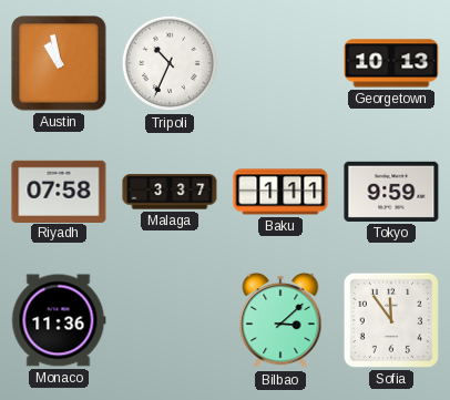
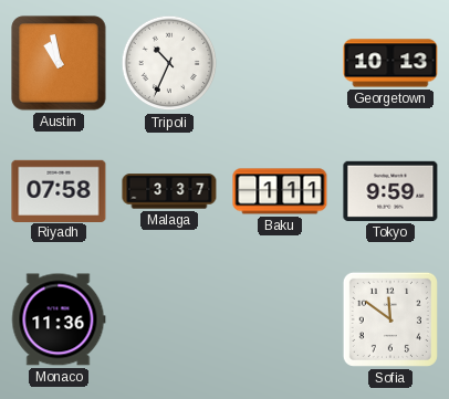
Bilbao: 3:08 -> none (280, 320)
Sofia: 11:54 -> 11:51 (390, 319)
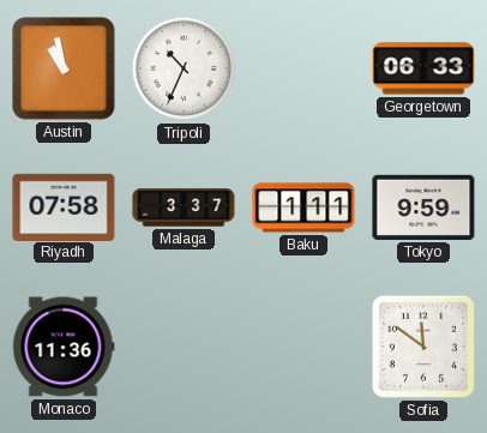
Georgetown: 10:13 -> 06:33 (423, 68)
